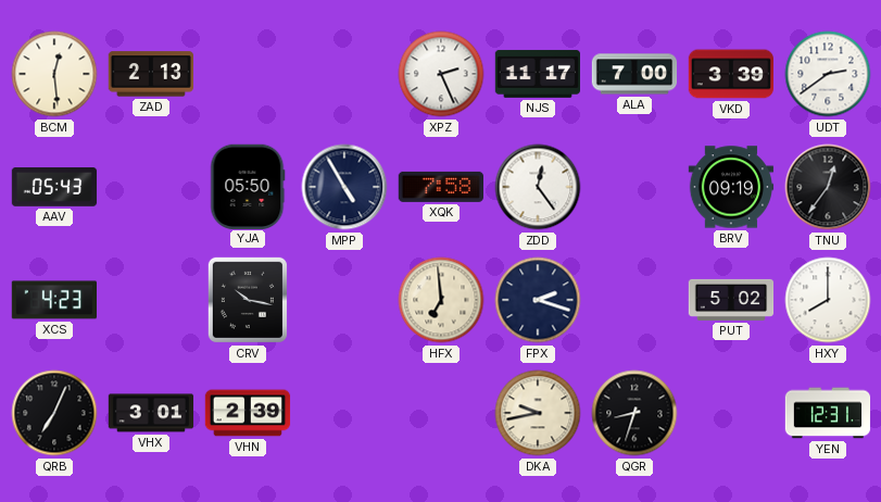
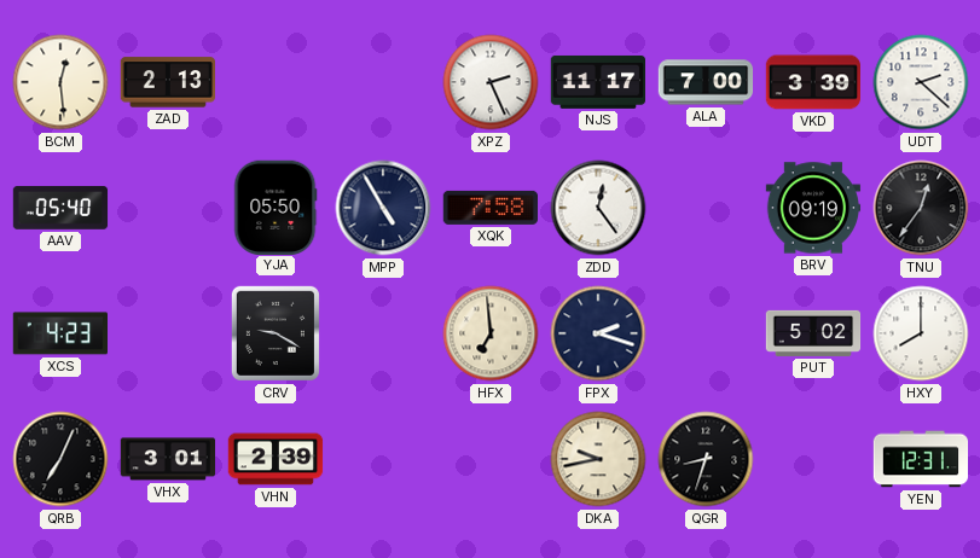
UDT: 2:39 -> 2:22 (921, 82)
AAV: 05:43 -> 05:40 (60, 208)
CRV: 10:17 -> 9:20 (276, 333)
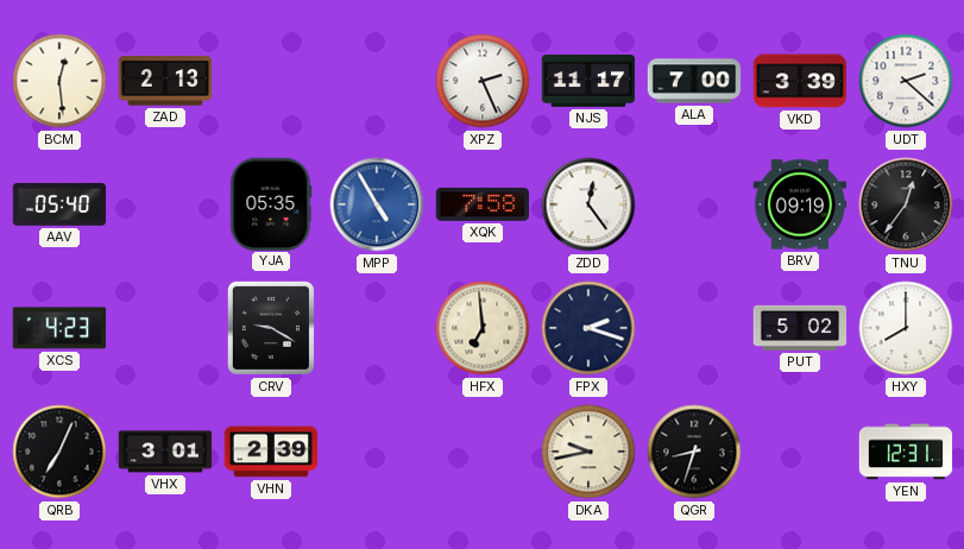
YJA: 05:50 -> 05:35 (271, 203)
MPP dial: navy -> blue (377, 204)
